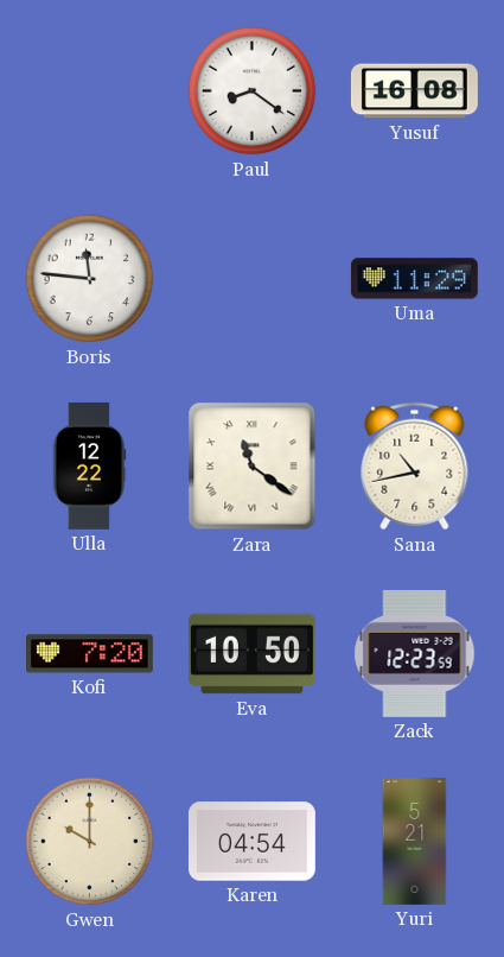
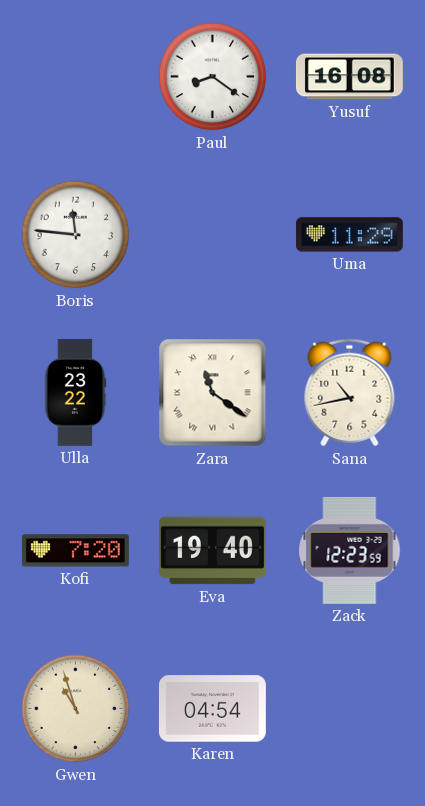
Ulla: 12:22 -> 23:22 (75, 393)
Eva: 10:50 -> 19:40 (212, 551)
Gwen: 10:00 -> 10:57 (76, 709)
Yuri: 5:21 -> none (415, 842)
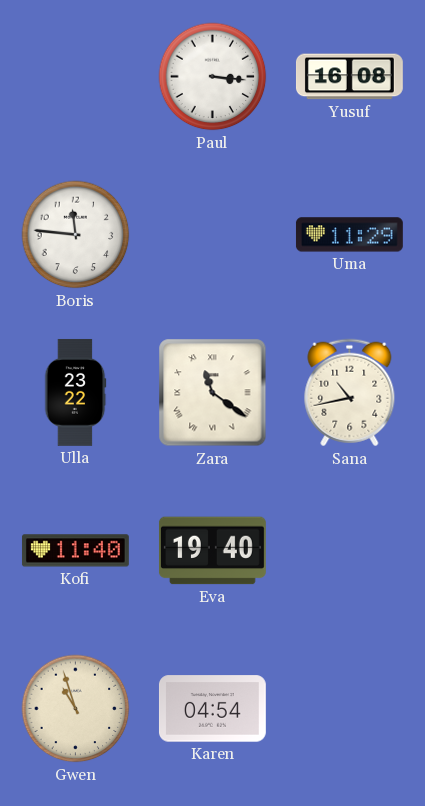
Paul: 8:21 -> 3:16 (213, 77)
Kofi: 7:20 -> 11:40 (75, 551)
Zack: 12:23 -> none (350, 550)
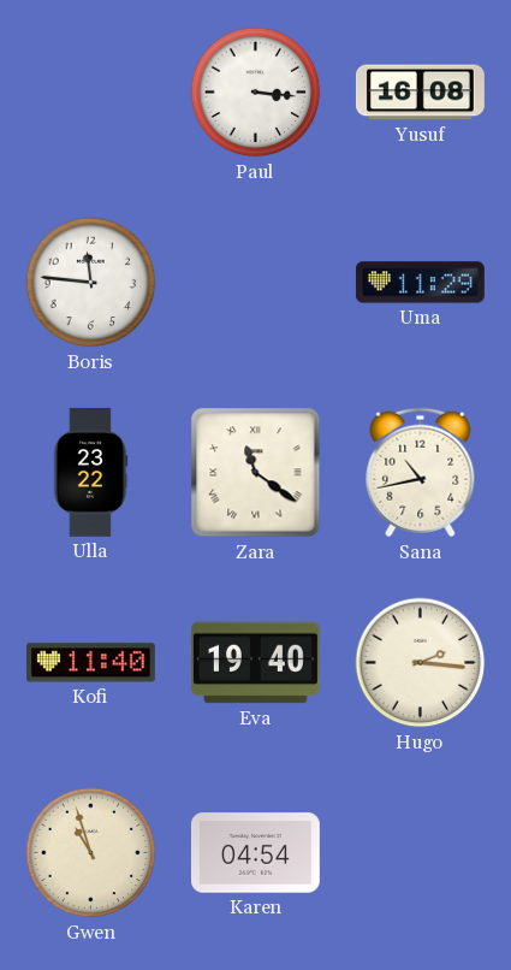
Hugo: none -> 2:16 (421, 663)
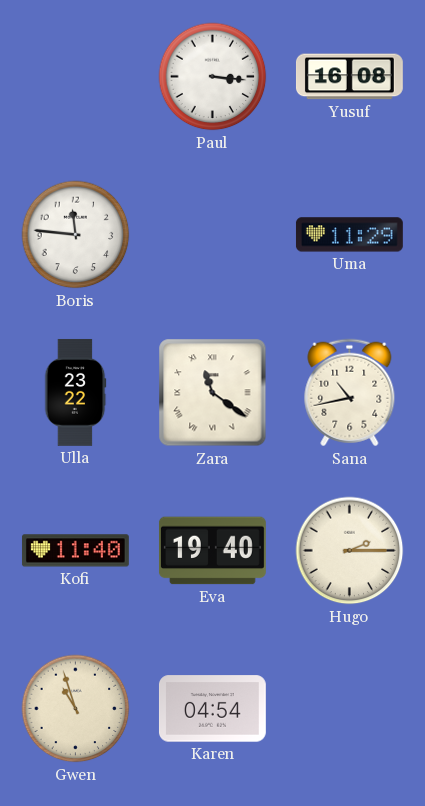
Hugo: 2:16 -> 2:15 (350, 551)
